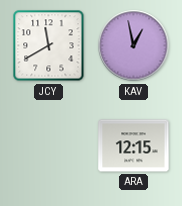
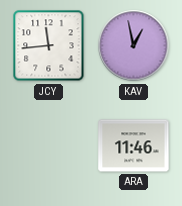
JCY: 11:40 -> 11:44 (49, 46)
ARA: 12:15 -> 11:46 (134, 146)
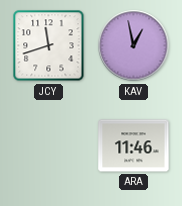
JCY: 11:44 -> 11:42 (49, 46)
